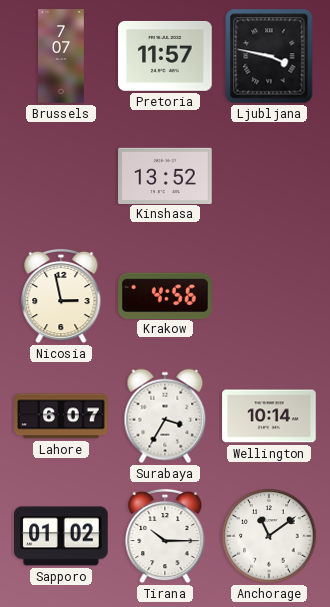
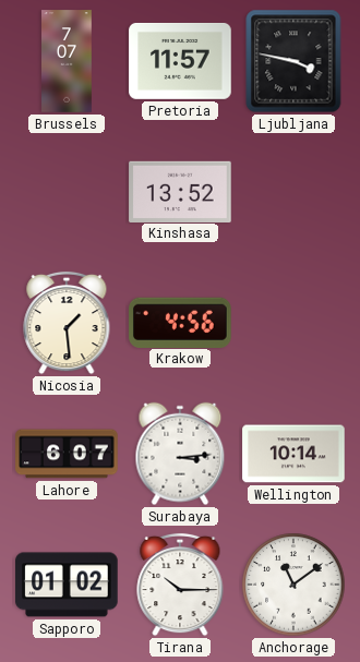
Nicosia: 2:58 -> 1:29 (67, 323)
Surabaya: 3:35 -> 3:14 (180, 454)
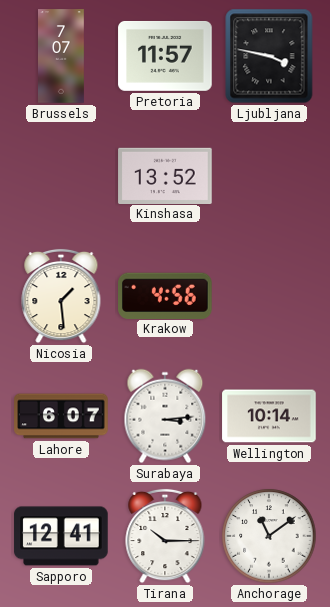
Sapporo: 01:02 -> 12:41 (61, 536)
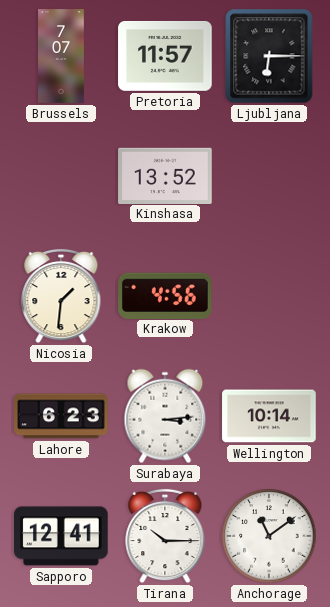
Ljubljana: 3:47 -> 6:15 (269, 56)
Nicosia: 1:29 -> 1:31 (61, 296)
Lahore: 6:07 -> 6:23 (61, 416)
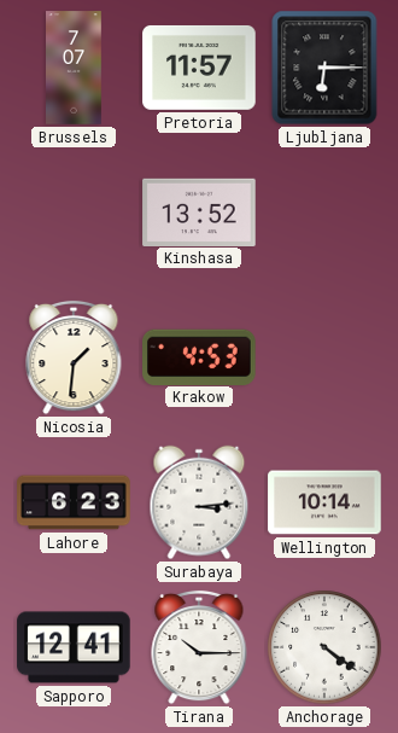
Krakow: 4:56 -> 4:53 (199, 356)
Anchorage: 11:09 -> 4:21 (324, 647)
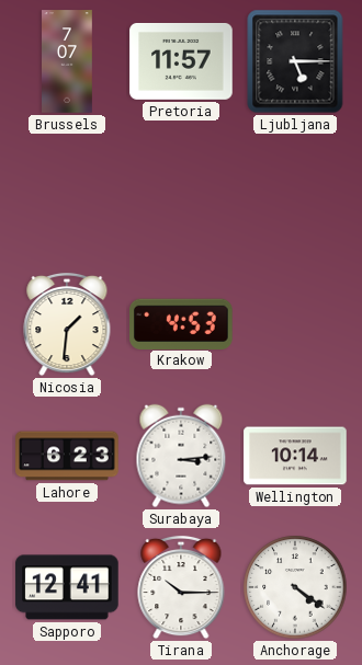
Ljubljana: 6:15 -> 5:15 (295, 61)
Kinshasa: 13:52 -> none (199, 211)
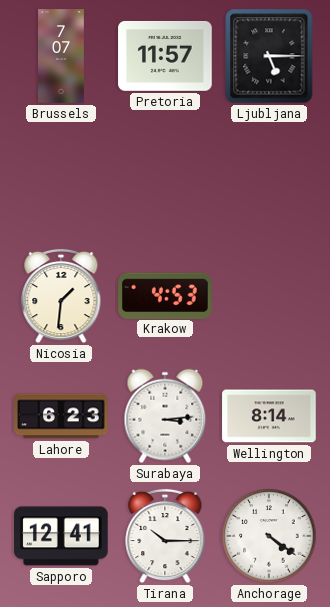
Wellington: 10:14 -> 8:14 (269, 416)
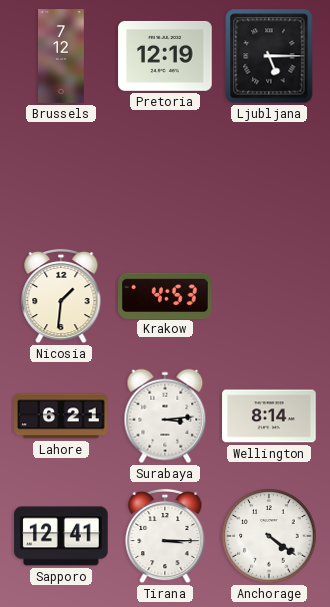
Brussels: 7:07 -> 7:12 (62, 56)
Pretoria: 11:57 -> 12:19 (165, 56)
Lahore: 6:23 -> 6:21 (61, 416)
Tirana: 10:15 -> 3:15 (165, 536)
